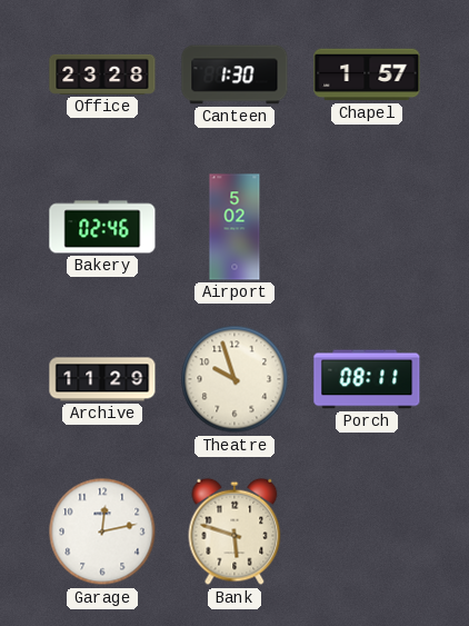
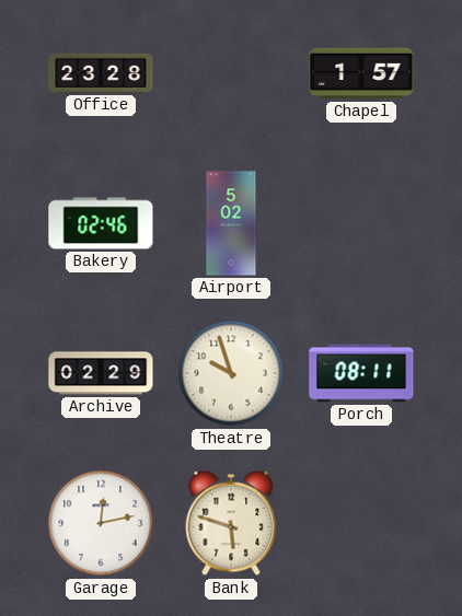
Canteen: 1:30 -> none (234, 74)
Archive: 11:29 -> 02:29 (101, 373)
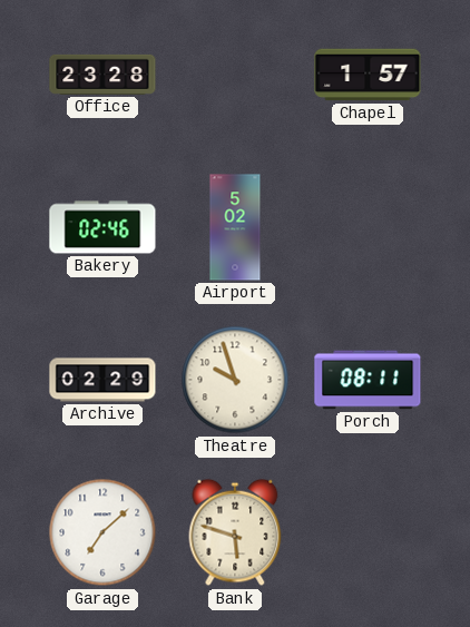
Garage: 12:13 -> 7:08 (102, 532)
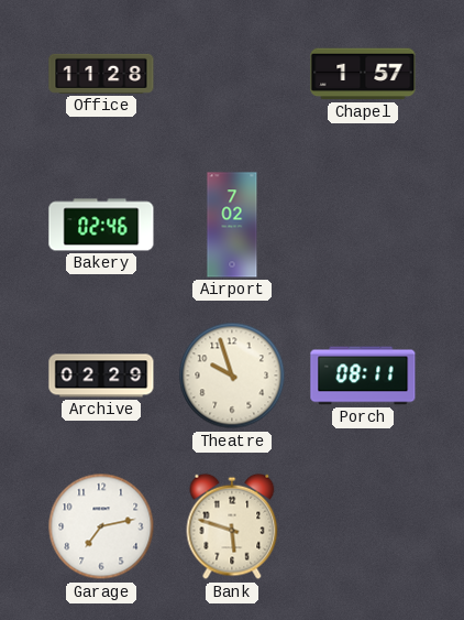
Office: 23:28 -> 11:28 (101, 74)
Airport: 5:02 -> 7:02 (232, 225)
Garage: 7:08 -> 7:13 (101, 526)
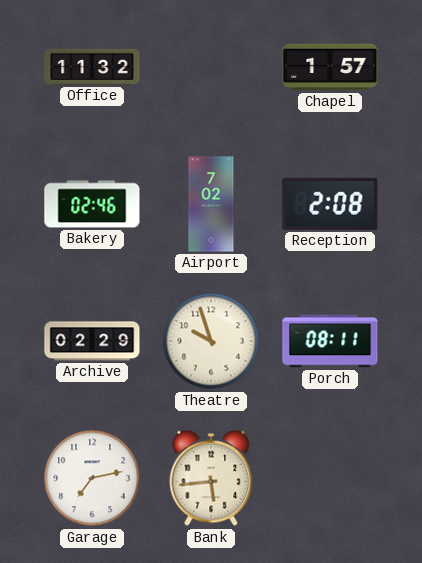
Office: 11:28 -> 11:32 (92, 67)
Reception: none -> 2:08 (330, 204)
Bank: 5:48 -> 5:44 (211, 478)
